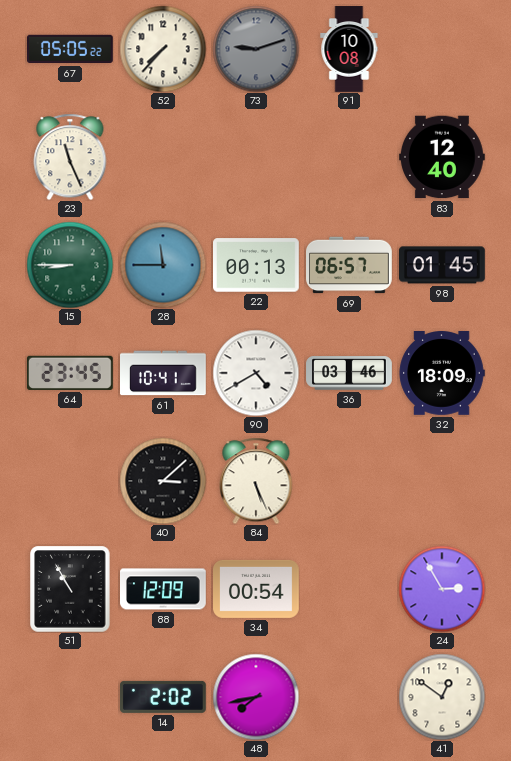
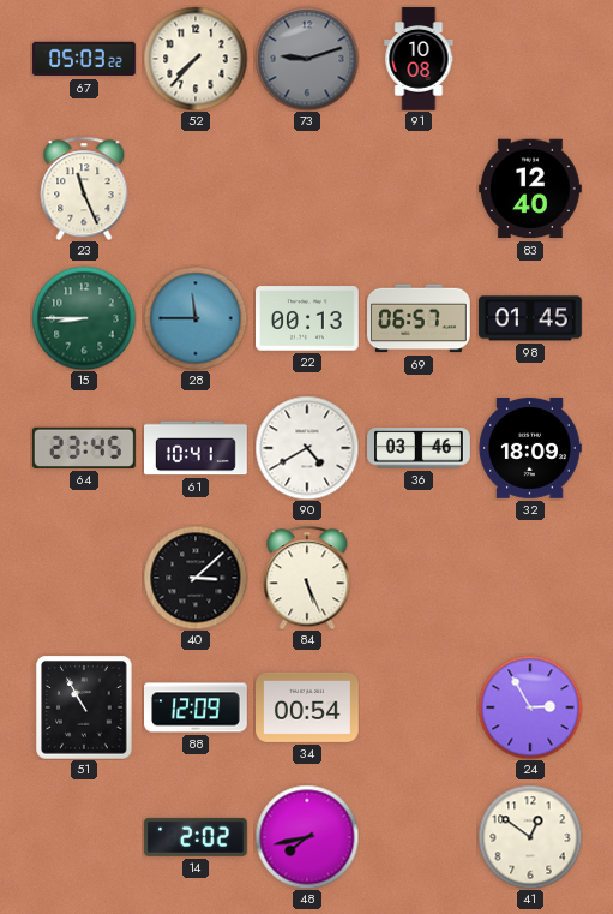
67: 05:05 -> 05:03 (85, 59)
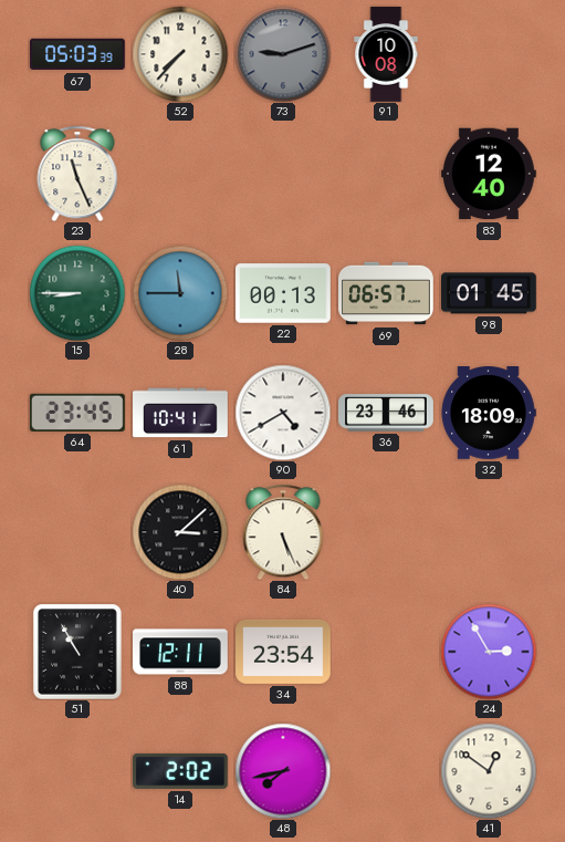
67: 05:03:22 -> 05:03:39 (79, 54)
36: 03:46 -> 23:46 (386, 413)
88: 12:09 -> 12:11 (181, 652)
34: 00:54 -> 23:54 (284, 652)
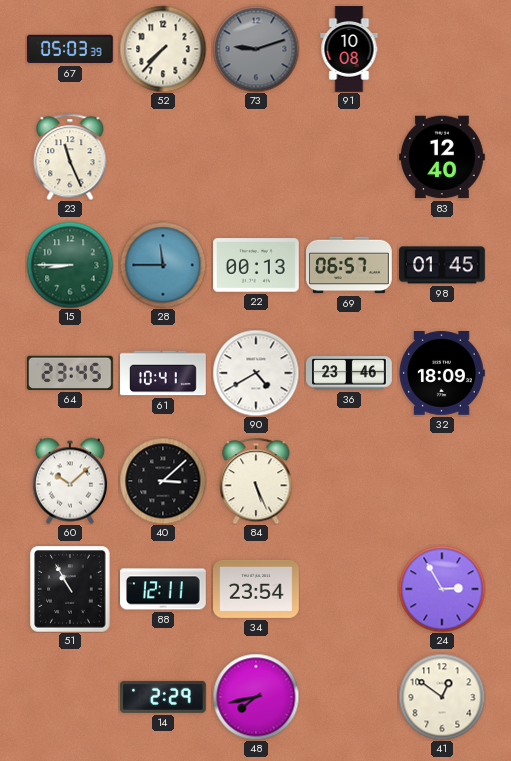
60: none -> 10:08 (69, 481)
14: 2:02 -> 2:29 (163, 697)
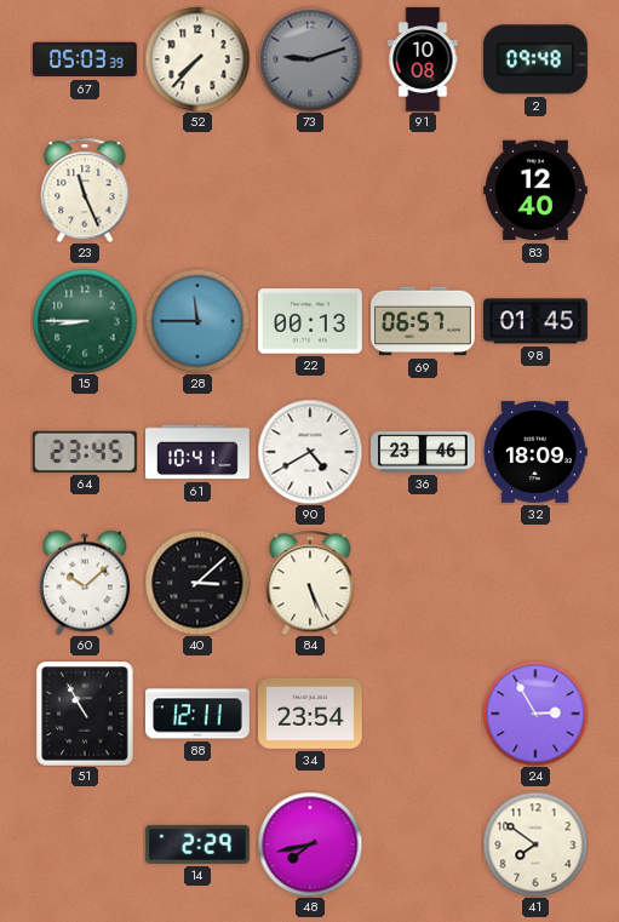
2: none -> 09:48 (535, 59)
41: 12:51 -> 7:51 (535, 844)
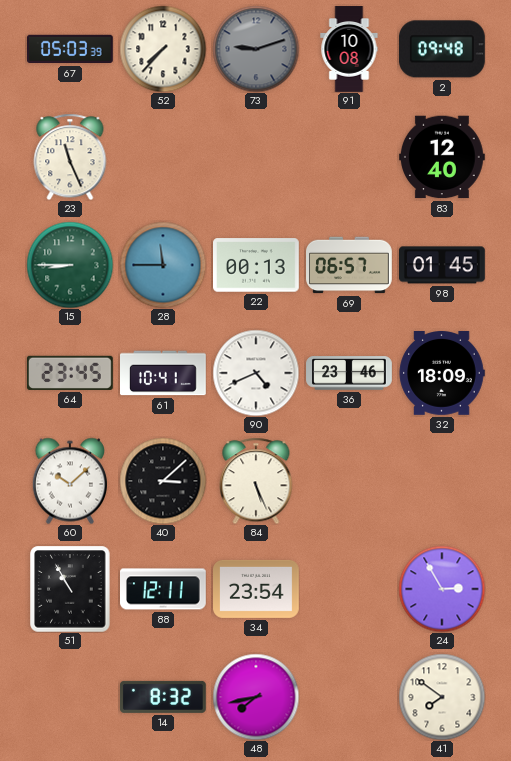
90: 4:40 -> 4:41 (256, 373)
14: 2:29 -> 8:32 (163, 697)
